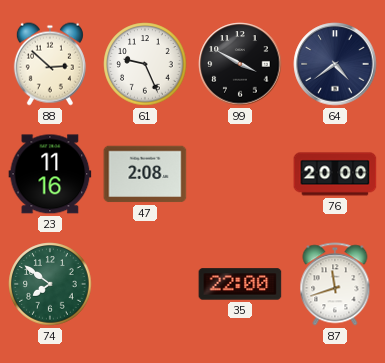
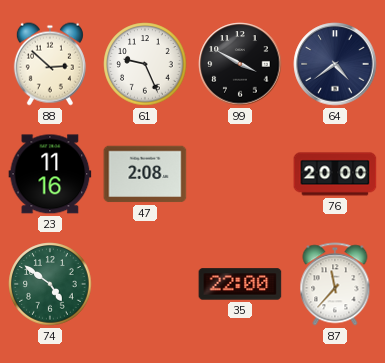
74: 7:51 -> 4:51 (50, 284)
87: 11:42 -> 11:37 (335, 284)
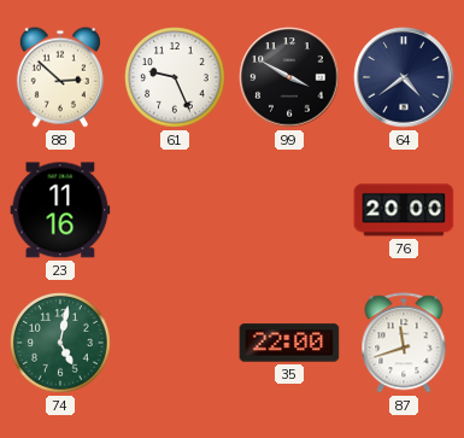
47: 2:08 -> none (145, 174)
74: 4:51 -> 5:02 (60, 343)
87: 11:37 -> 11:42 (404, 343)
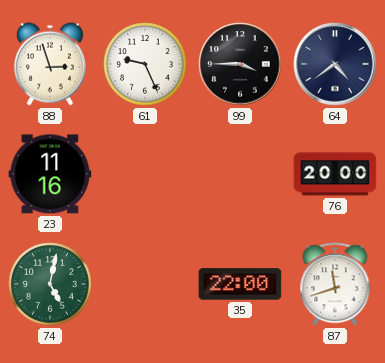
88: 2:52 -> 2:57 (50, 64)
99: 3:50 -> 3:45 (240, 64)
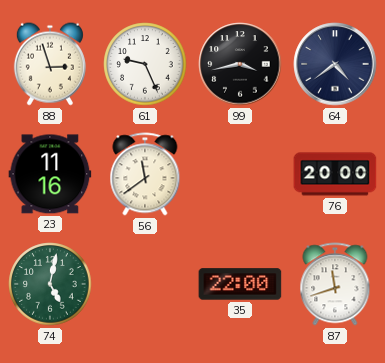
99: 3:45 -> 3:43 (240, 64)
56: none -> 11:39 (145, 174)
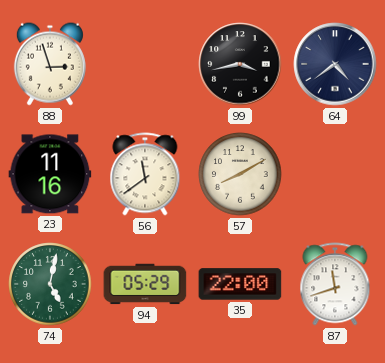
61: 9:26 -> none (145, 64)
57: none -> 8:10 (240, 174)
76: 20:00 -> none (335, 174)
94: none -> 05:29 (145, 284)
